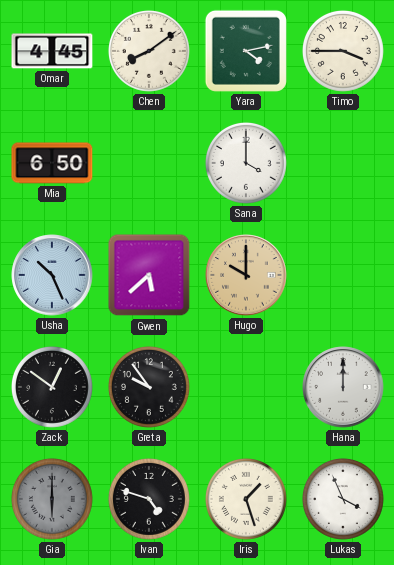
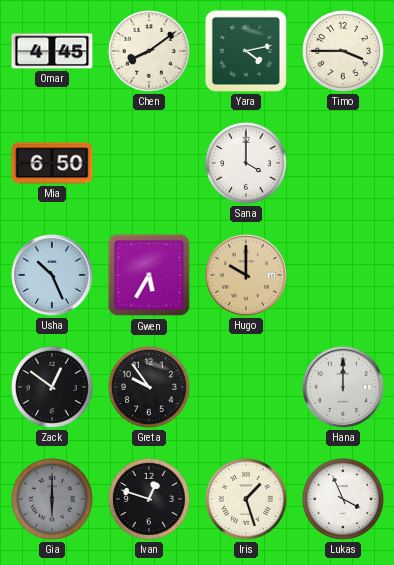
Gwen: 5:38 -> 5:35 (149, 275)
Ivan: 4:48 -> 12:48 (149, 499)
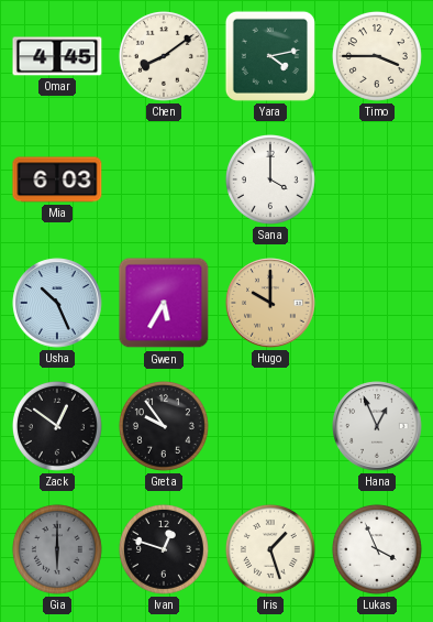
Mia: 6:50 -> 6:03 (57, 179)
Hana: 12:00 -> 12:56 (377, 426)
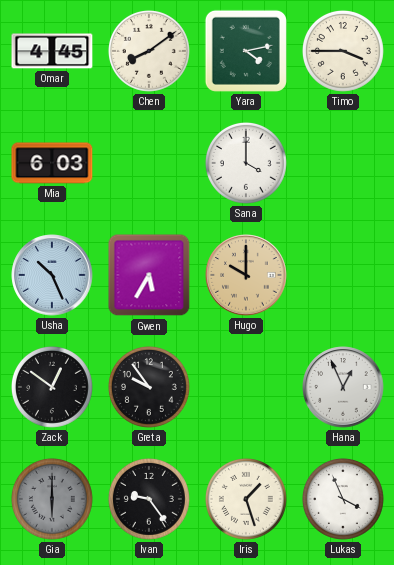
Ivan: 12:48 -> 9:24 (149, 499)
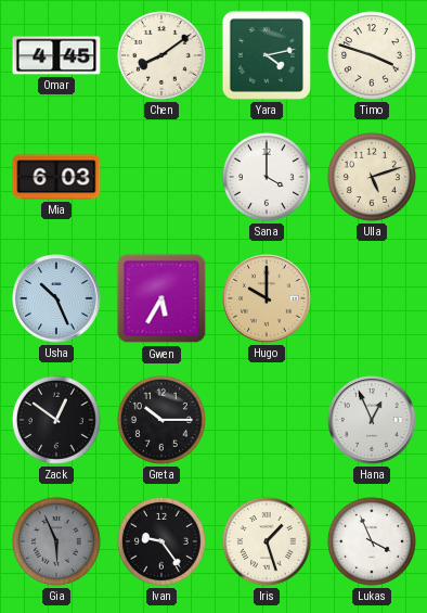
Timo: 3:45 -> 3:48 (372, 55)
Ulla: none -> 5:12 (372, 177)
Greta: 9:54 -> 10:15 (161, 420)
Gia: 6:00 -> 5:56 (56, 541)
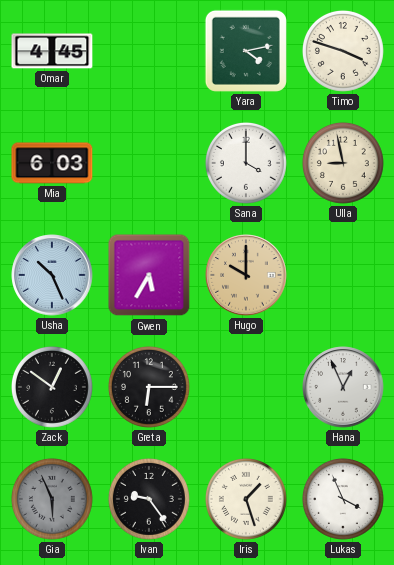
Chen: 8:09 -> none (161, 55)
Ulla: 5:12 -> 8:58 (343, 163)
Greta: 10:15 -> 6:15 (149, 387)
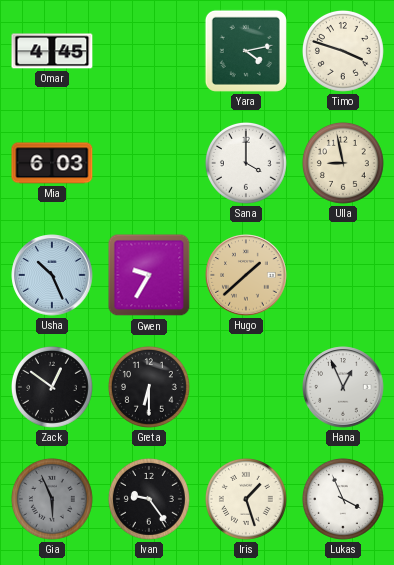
Gwen: 5:35 -> 9:35 (149, 275)
Hugo: 10:00 -> 1:38 (246, 275)
Greta: 6:15 -> 6:30 (149, 387)
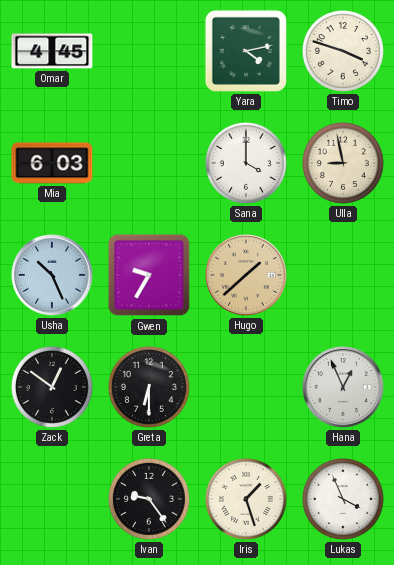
Gia: 5:56 -> none (52, 499)
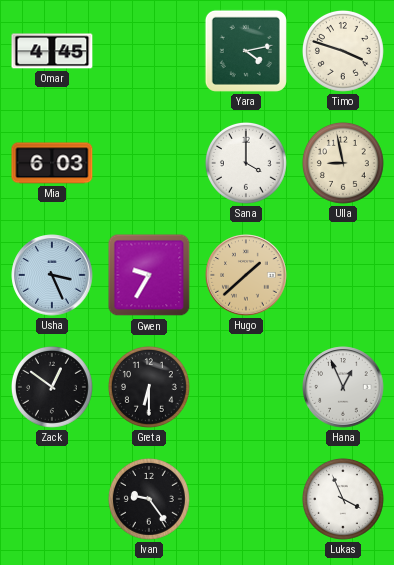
Usha: 10:26 -> 3:26 (52, 275)
Iris: 1:27 -> none (246, 499)
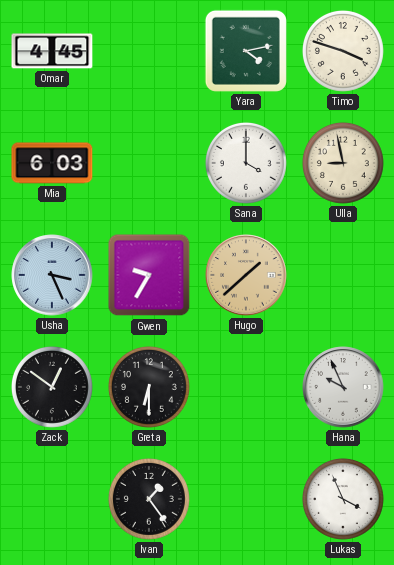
Hana: 12:56 -> 9:56 (343, 387)
Ivan: 9:24 -> 1:24 (149, 499)
